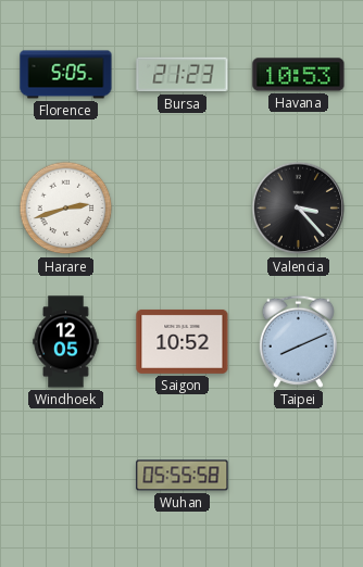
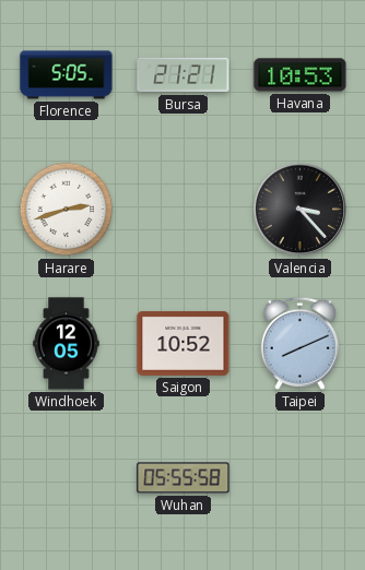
Bursa: 21:23 -> 21:21 (184, 75)
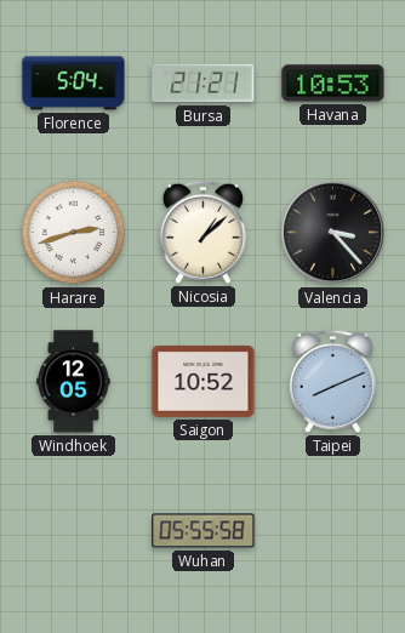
Florence: 5:05 -> 5:04 (74, 84)
Nicosia: none -> 1:08 (202, 232)
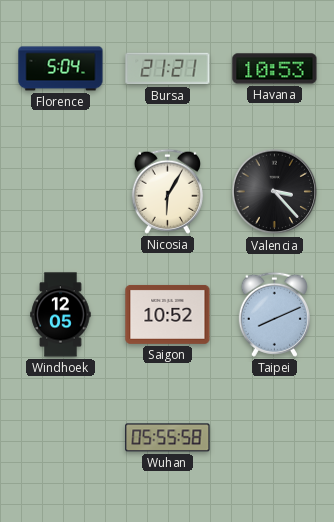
Harare: 2:42 -> none (74, 233)
Nicosia: 1:08 -> 6:05 (167, 191)
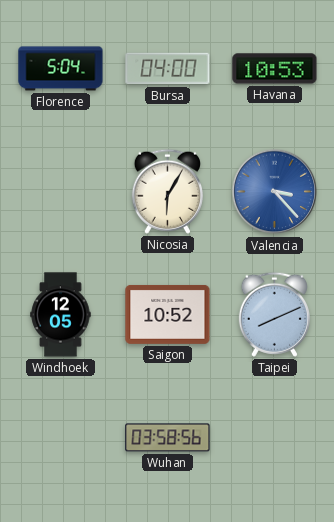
Bursa: 21:21 -> 04:00 (168, 69)
Valencia dial: black -> blue (275, 192)
Wuhan: 05:55 -> 03:58 (168, 438)
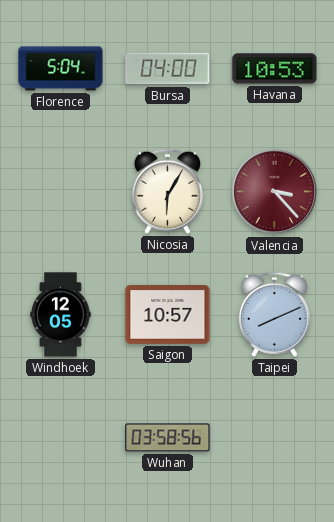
Valencia dial: blue -> burgundy (275, 192)
Saigon: 10:52 -> 10:57 (168, 314)
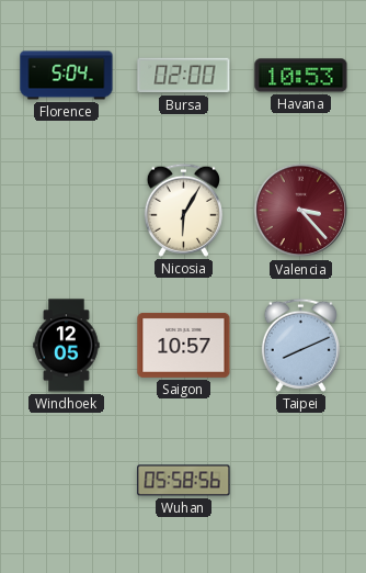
Bursa: 04:00 -> 02:00 (184, 76)
Wuhan: 03:58 -> 05:58 (184, 481)
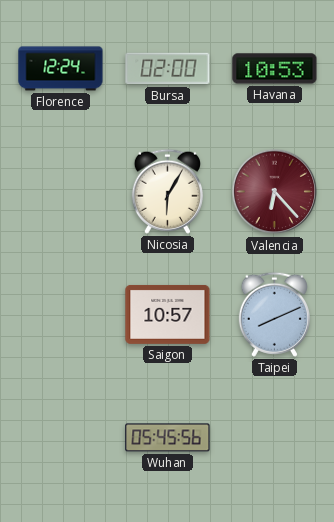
Florence: 5:04 -> 12:24 (61, 69)
Valencia: 3:23 -> 6:23 (275, 192)
Windhoek: 12:05 -> none (67, 346)
Wuhan: 05:58 -> 05:45 (168, 438)
